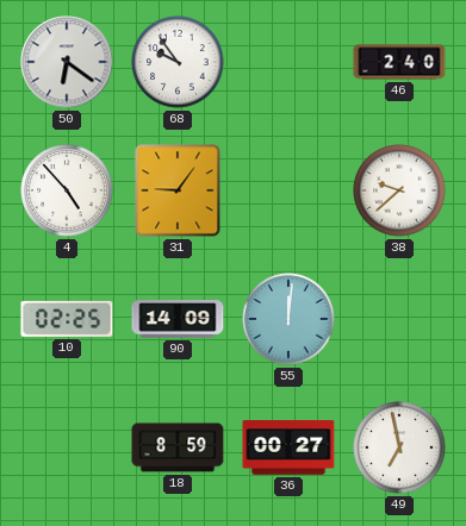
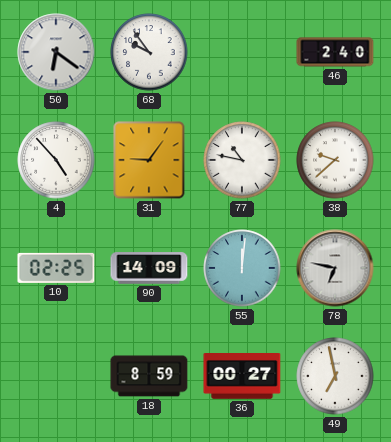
77: none -> 10:47 (242, 160)
78: none -> 6:47 (335, 268)
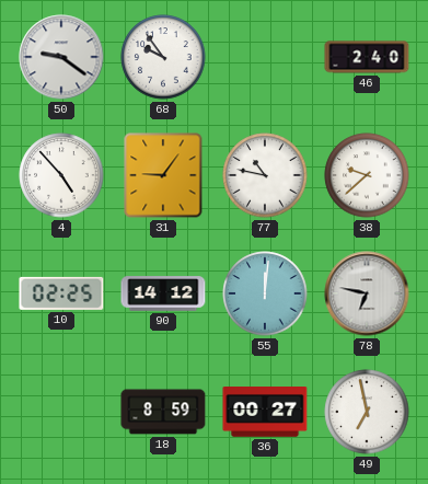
50: 6:21 -> 9:21 (61, 57)
90: 14:09 -> 14:12 (163, 293)
